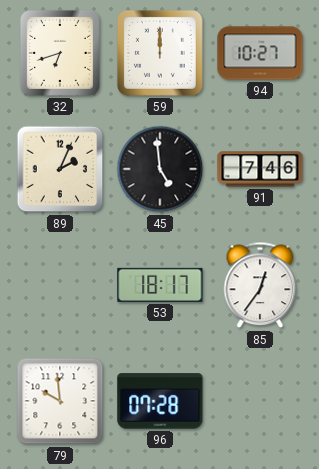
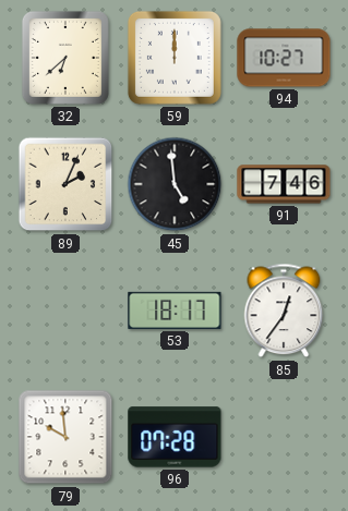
32: 6:42 -> 6:38 (65, 58)
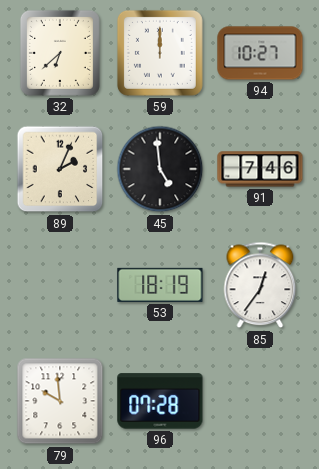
53: 18:17 -> 18:19 (160, 285)
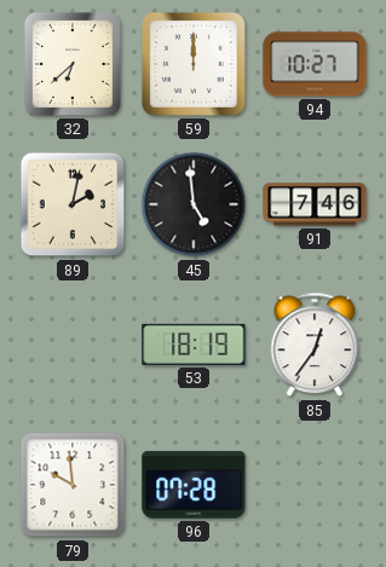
89: 2:04 -> 2:02 (73, 204)
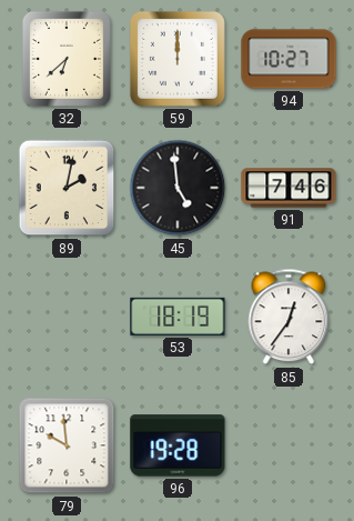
96: 07:28 -> 19:28 (178, 445)
